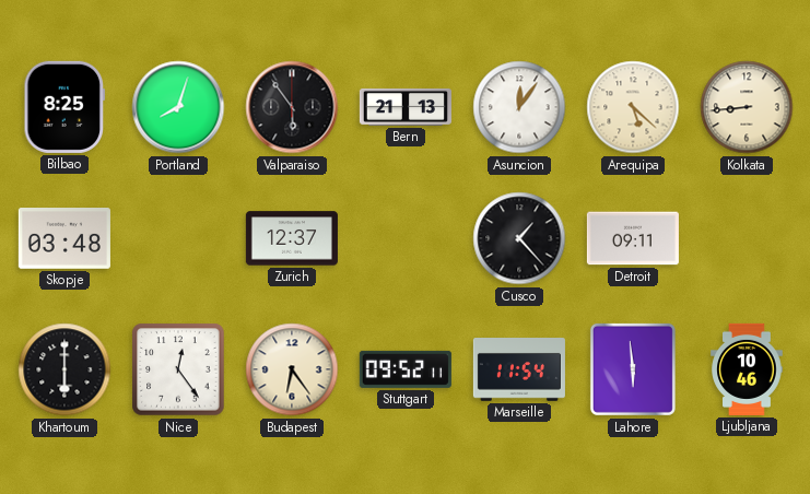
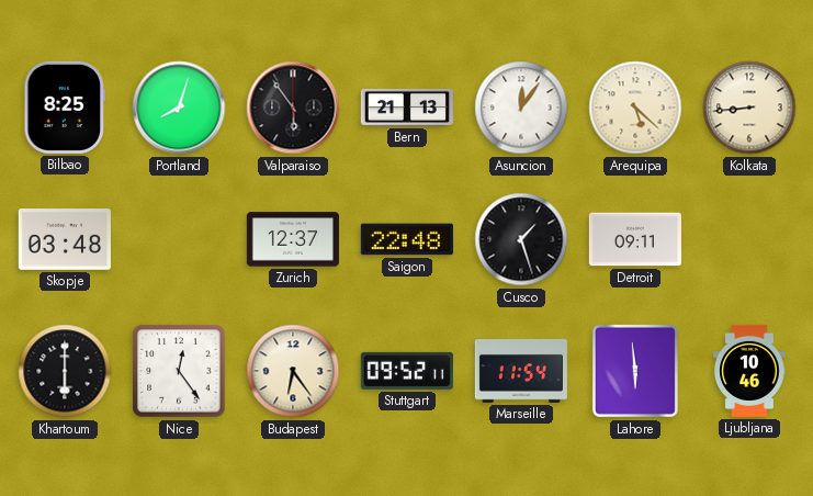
Saigon: none -> 22:48 (407, 239)
Cusco: 1:23 -> 1:27 (521, 239)
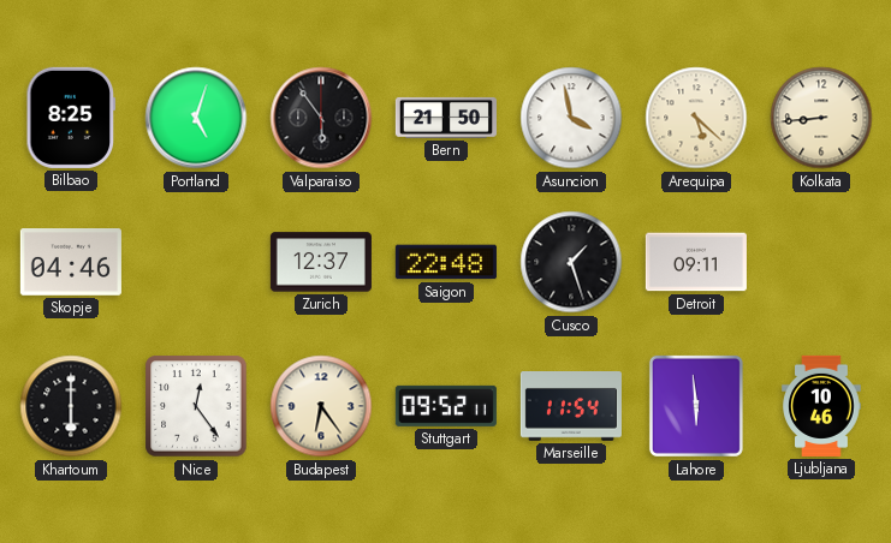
Portland: 8:03 -> 5:03 (196, 118)
Bern: 21:13 -> 21:50 (446, 118)
Asuncion: 12:06 -> 3:58 (571, 118)
Skopje: 03:48 -> 04:46 (71, 263)
